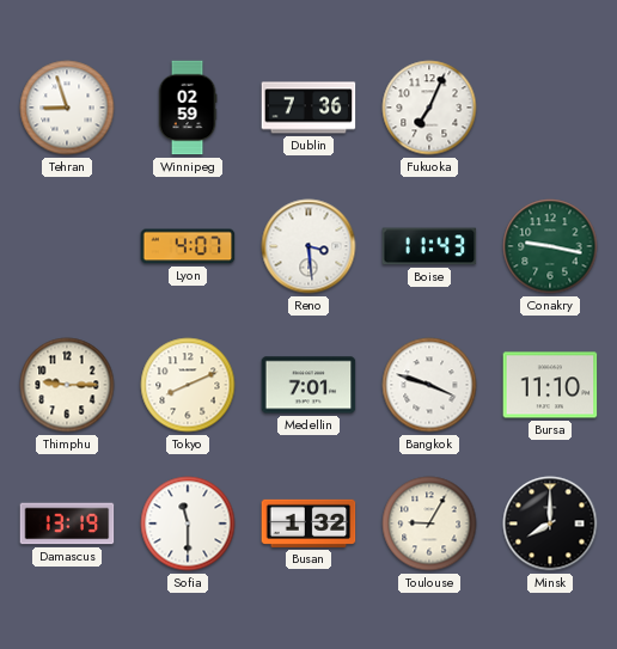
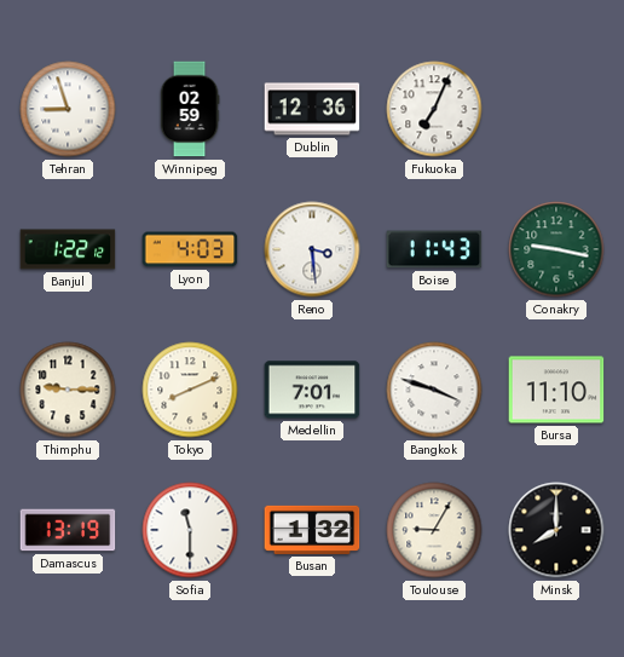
Dublin: 7:36 -> 12:36 (312, 109)
Banjul: none -> 1:22 (68, 249)
Lyon: 4:07 -> 4:03 (190, 249)
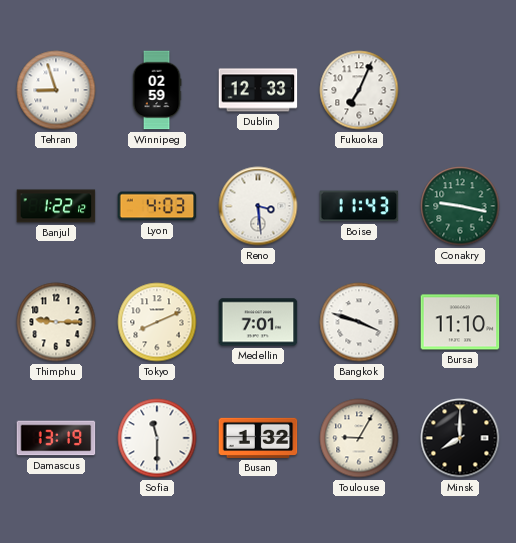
Dublin: 12:36 -> 12:33 (258, 90)
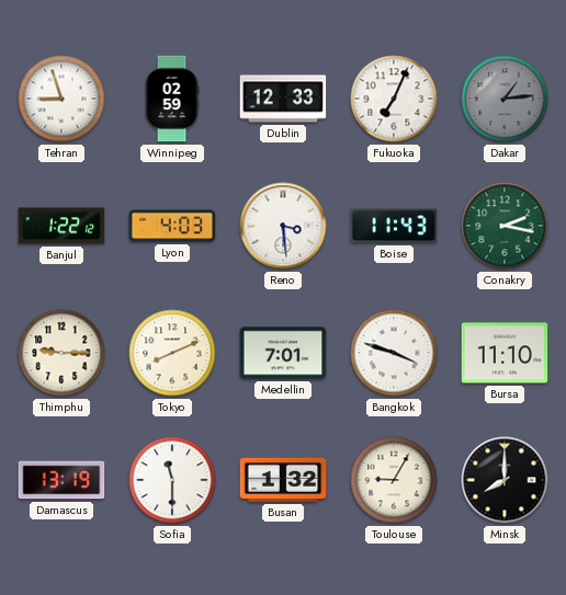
Dakar: none -> 1:14 (505, 99)
Conakry: 9:17 -> 2:17 (505, 226)
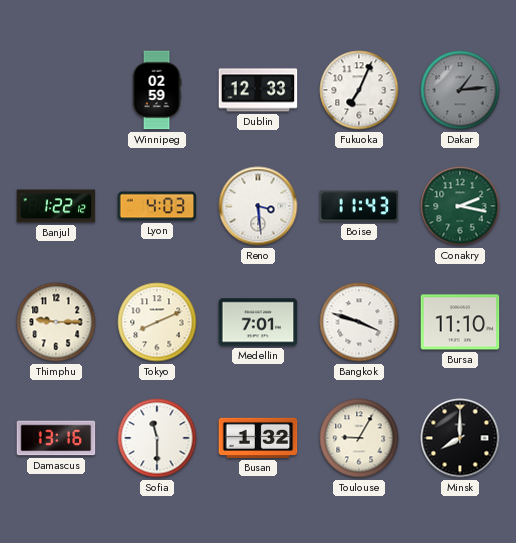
Tehran: 8:57 -> none (61, 99)
Damascus: 13:19 -> 13:16 (56, 438)
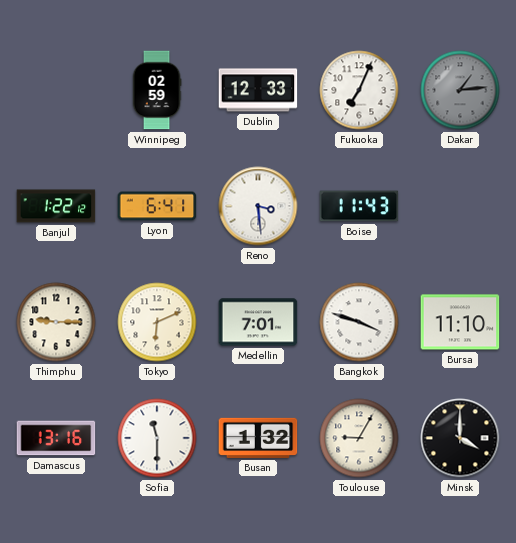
Lyon: 4:03 -> 6:41 (157, 206)
Conakry: 2:17 -> none (460, 206)
Tokyo: 8:11 -> 6:11 (157, 322)
Minsk: 8:00 -> 4:00 (460, 438)
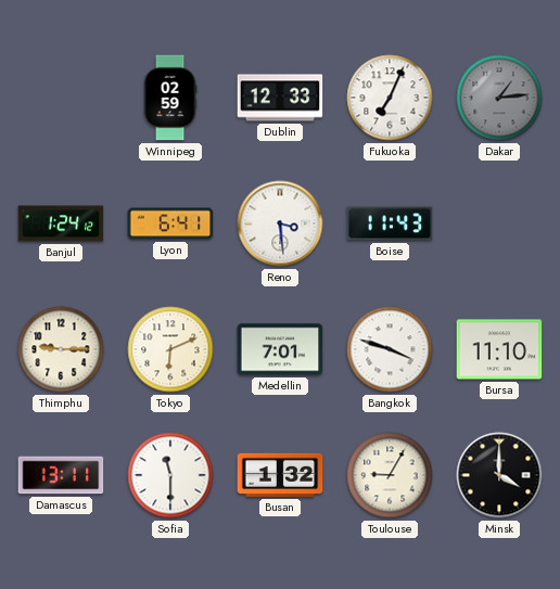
Banjul: 1:22 -> 1:24 (61, 223)
Damascus: 13:16 -> 13:11 (61, 475)
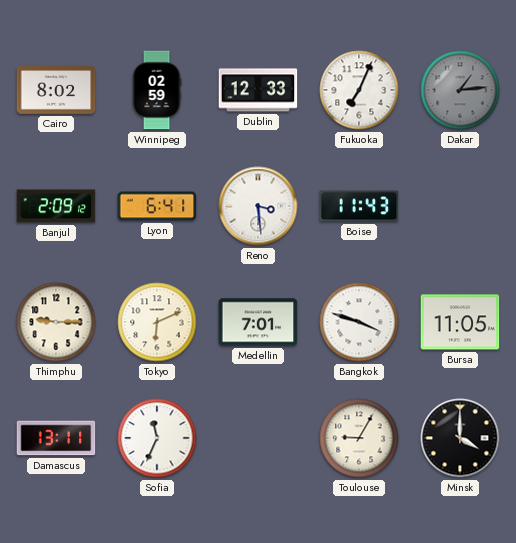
Cairo: none -> 8:02 (56, 90)
Banjul: 1:24 -> 2:09 (56, 206)
Bursa: 11:10 -> 11:05 (460, 322)
Sofia: 11:30 -> 11:34 (157, 438)
Busan: 1:32 -> none (280, 475)
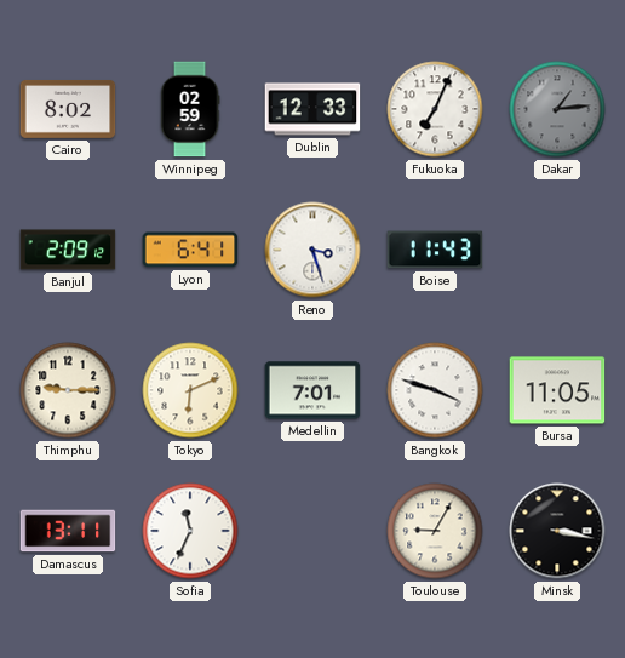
Reno: 3:29 -> 3:27 (312, 250)
Minsk: 4:00 -> 3:17 (557, 531)
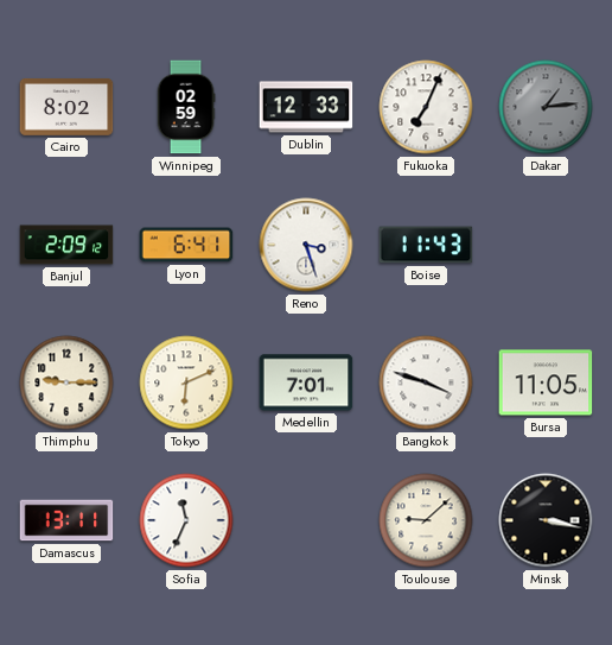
Toulouse: 9:05 -> 9:08 (426, 520)
